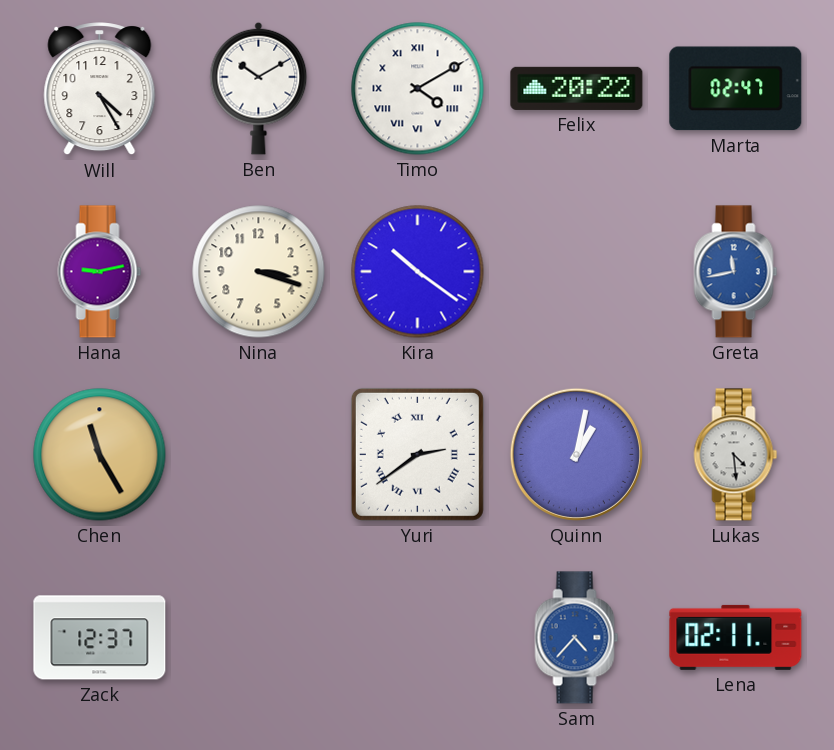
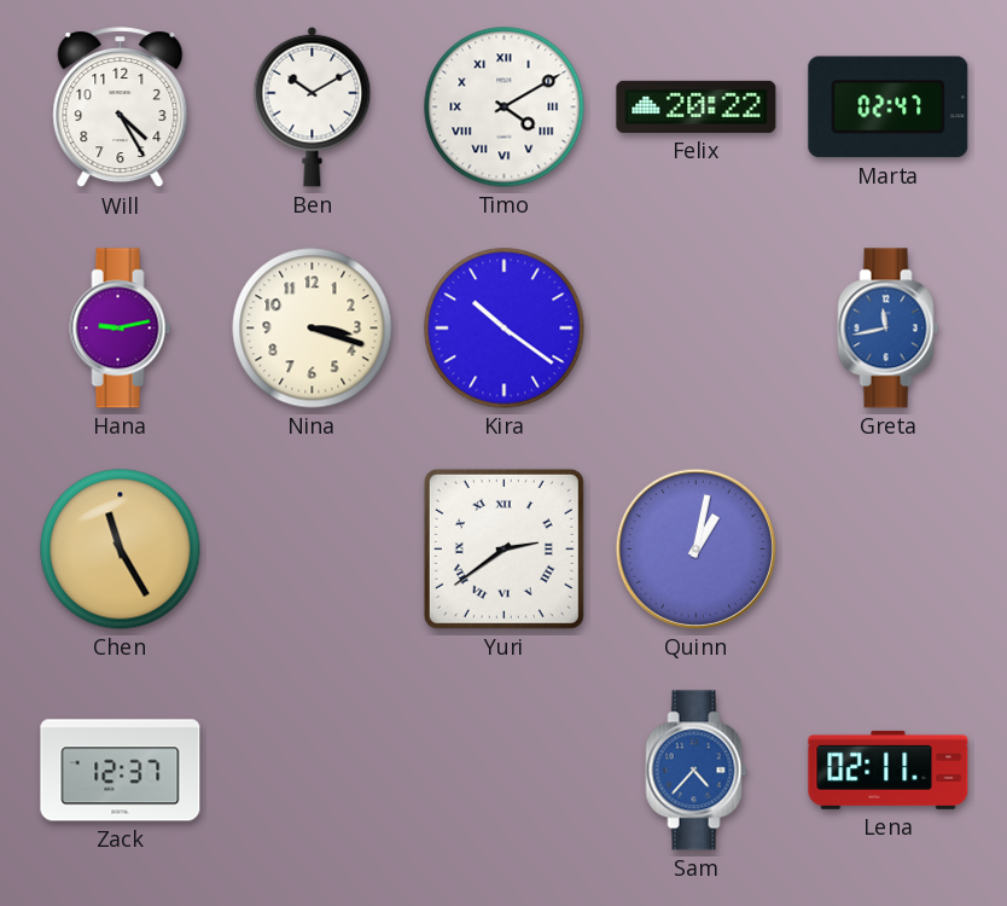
Lukas: 4:29 -> none (736, 455)
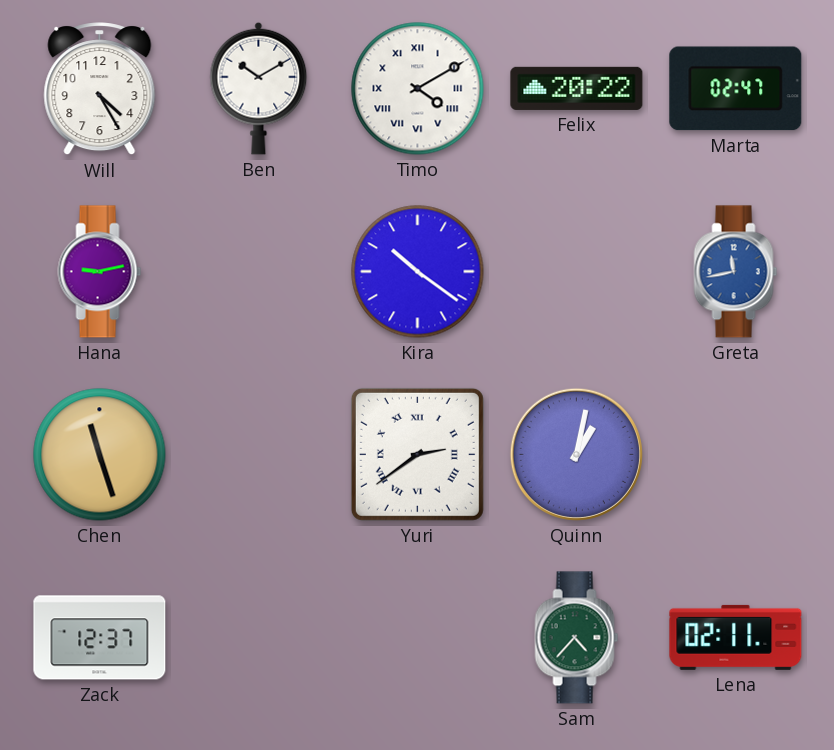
Nina: 3:18 -> none (313, 329)
Chen: 11:25 -> 11:27 (100, 455)
Sam dial: blue -> green (577, 638)
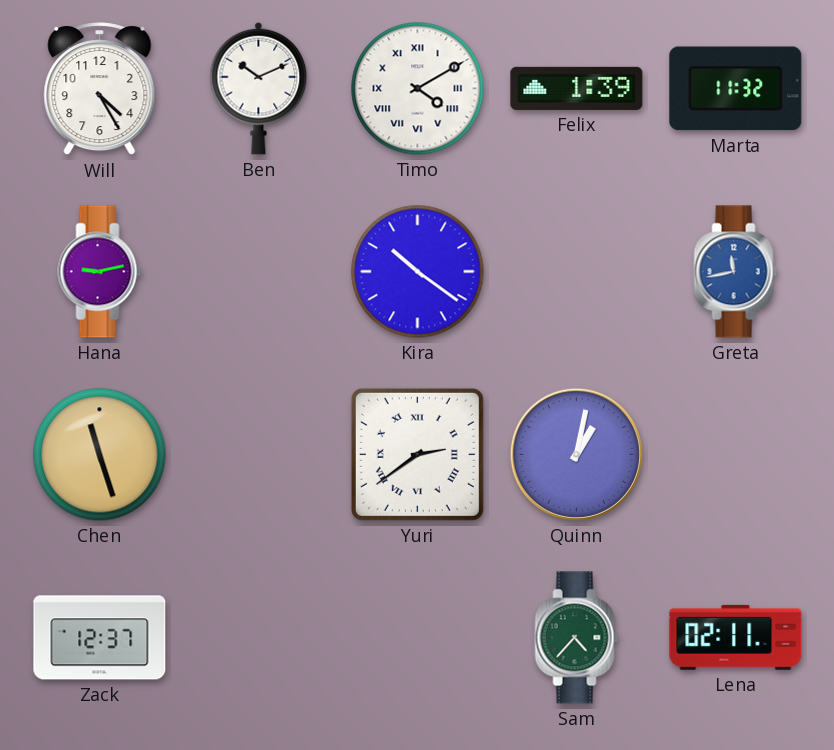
Ben: 10:10 -> 10:11 (259, 88)
Felix: 20:22 -> 1:39 (577, 88)
Marta: 02:47 -> 11:32 (736, 89)
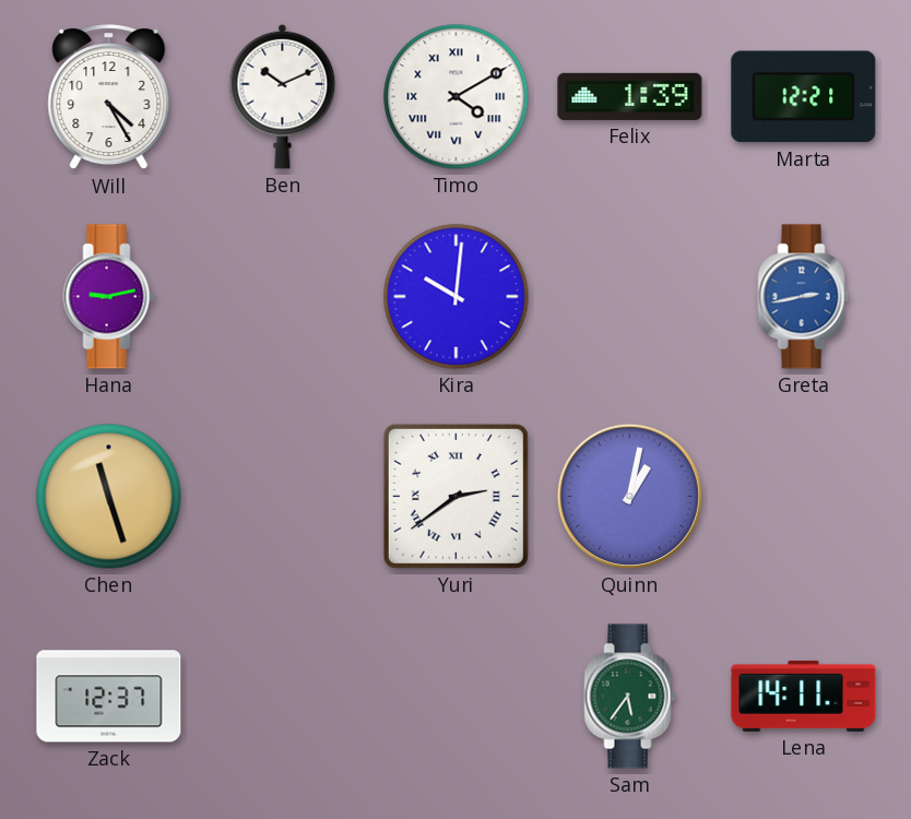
Marta: 11:32 -> 12:21 (804, 97)
Kira: 10:21 -> 10:01 (457, 297)
Greta: 11:43 -> 2:43 (804, 297)
Sam: 4:37 -> 5:36 (630, 697)
Lena: 02:11 -> 14:11 (804, 696)
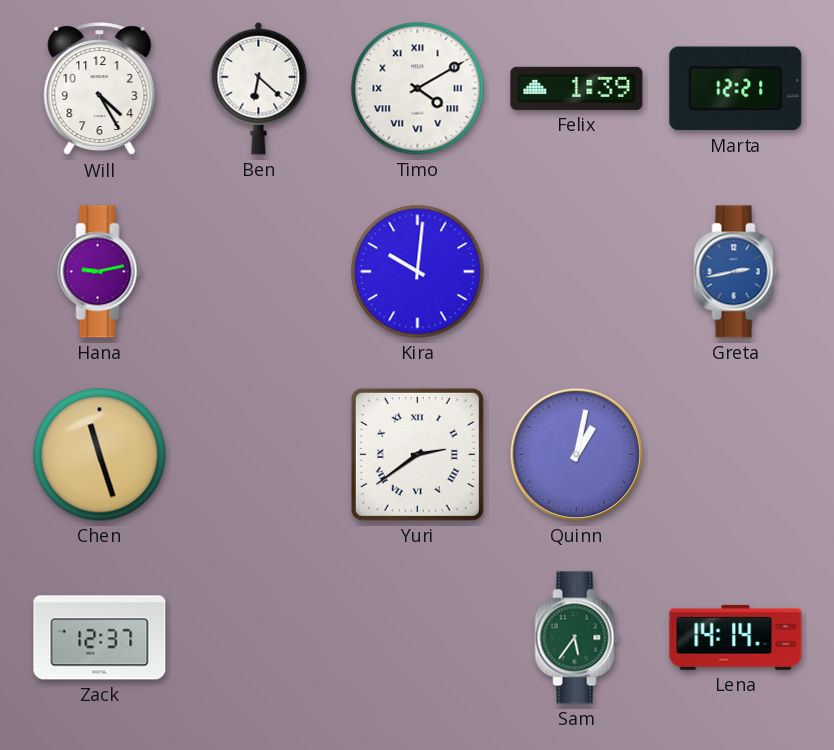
Ben: 10:11 -> 6:22 (259, 88)
Lena: 14:11 -> 14:14 (736, 637)
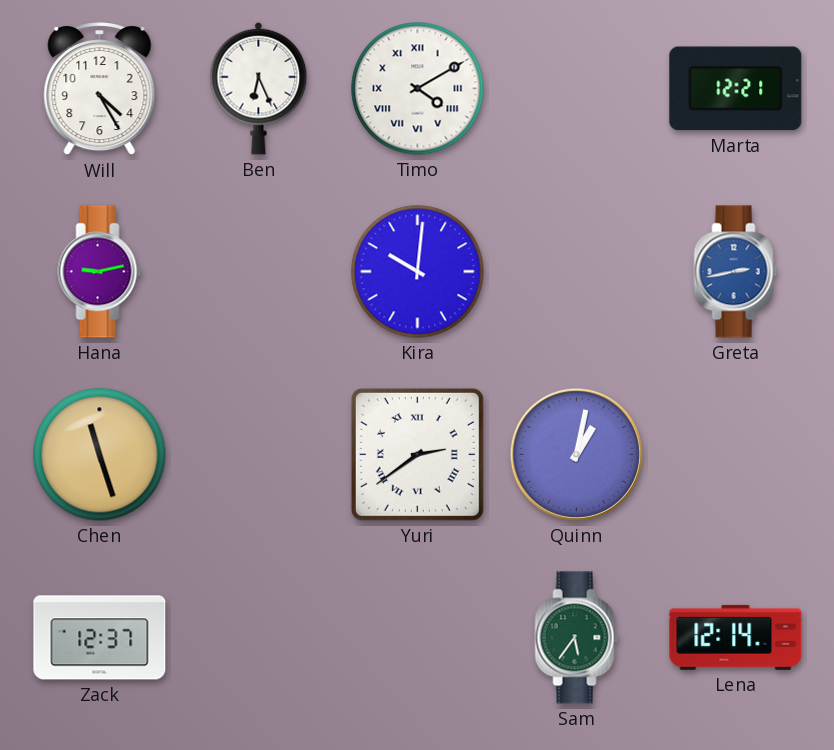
Ben: 6:22 -> 6:26 (259, 88)
Felix: 1:39 -> none (577, 88)
Lena: 14:14 -> 12:14 (736, 637)
